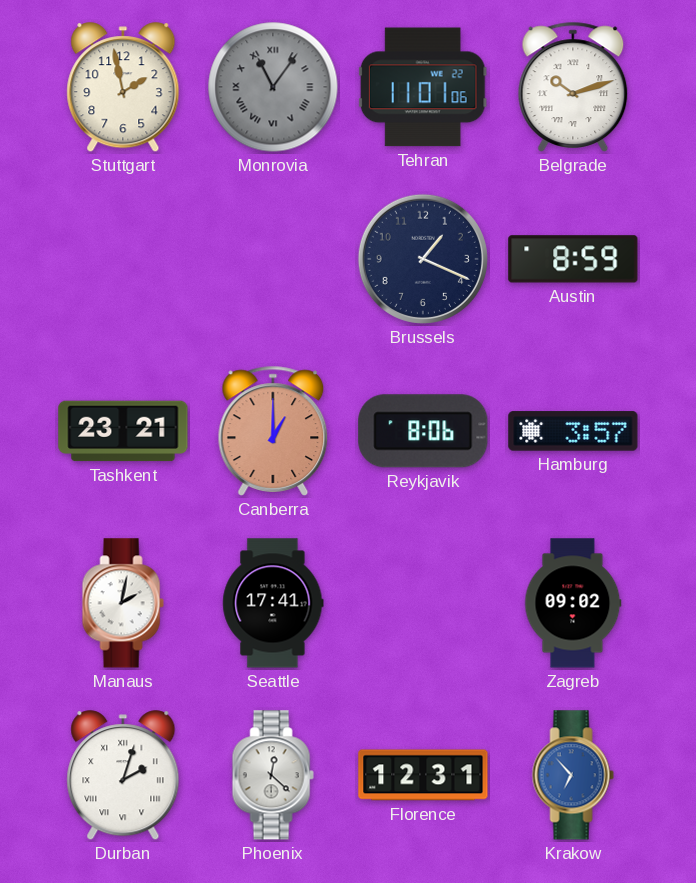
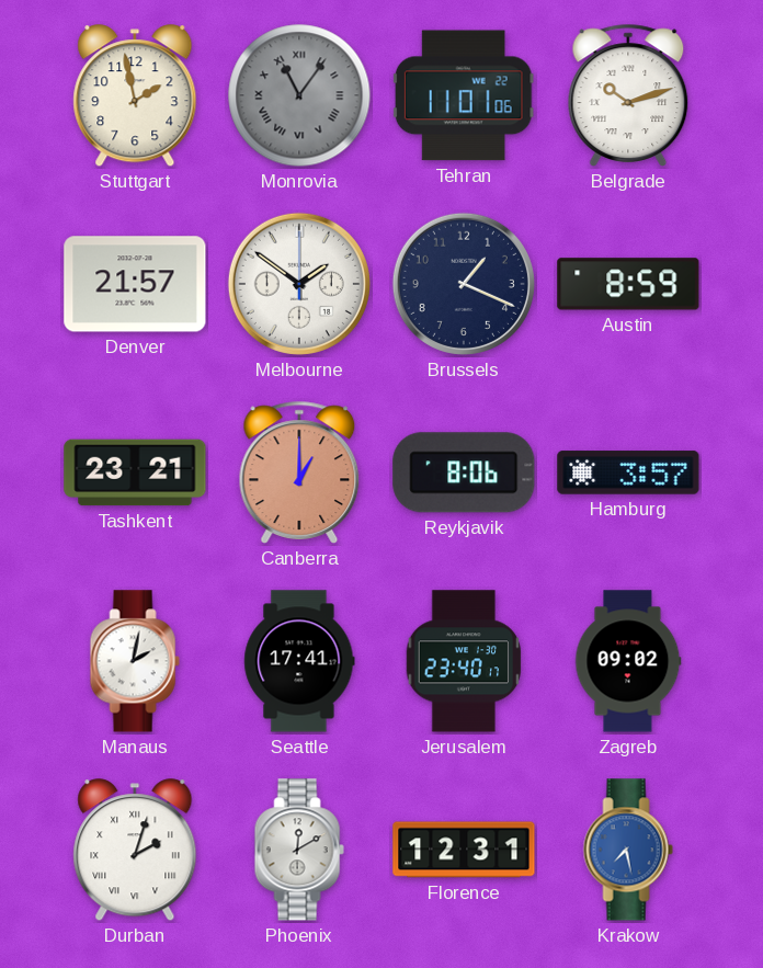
Denver: none -> 21:57 (135, 284)
Melbourne: none -> 1:51 (299, 284)
Jerusalem: none -> 23:40 (464, 661)
Phoenix: 12:22 -> 12:10 (299, 850)
Krakow: 6:53 -> 7:28 (628, 850)
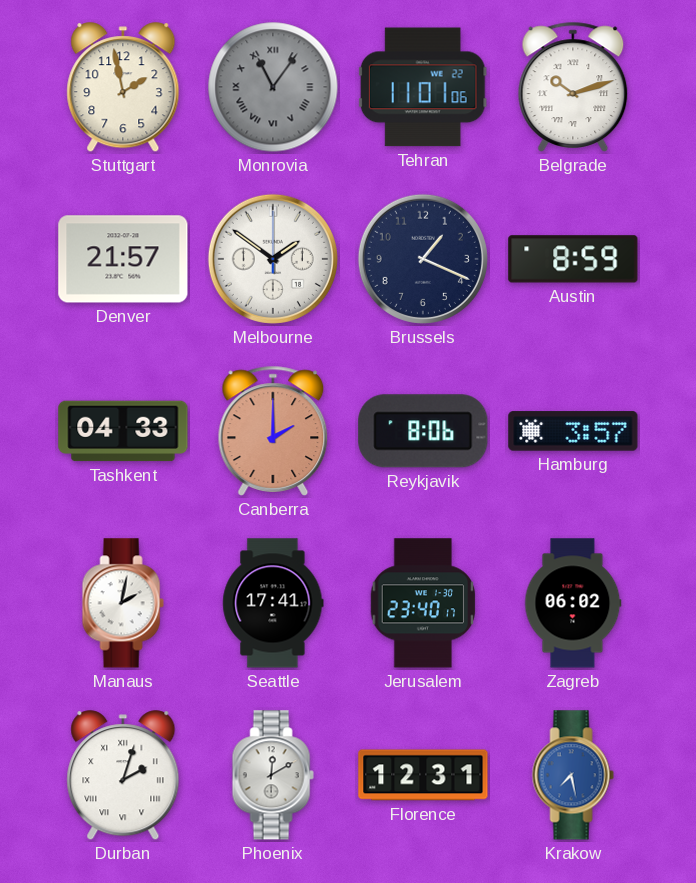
Tashkent: 23:21 -> 04:33 (123, 431)
Canberra: 1:00 -> 2:00 (273, 431)
Zagreb: 09:02 -> 06:02 (573, 603)
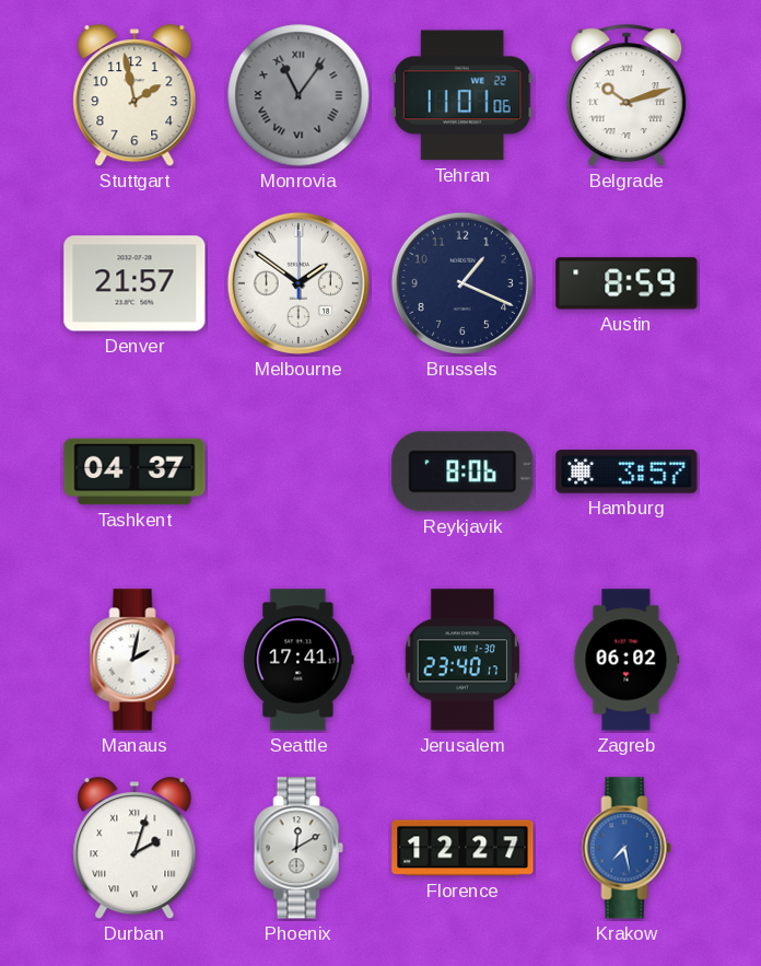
Tashkent: 04:33 -> 04:37 (134, 472)
Canberra: 2:00 -> none (273, 431)
Florence: 12:31 -> 12:27 (463, 848)
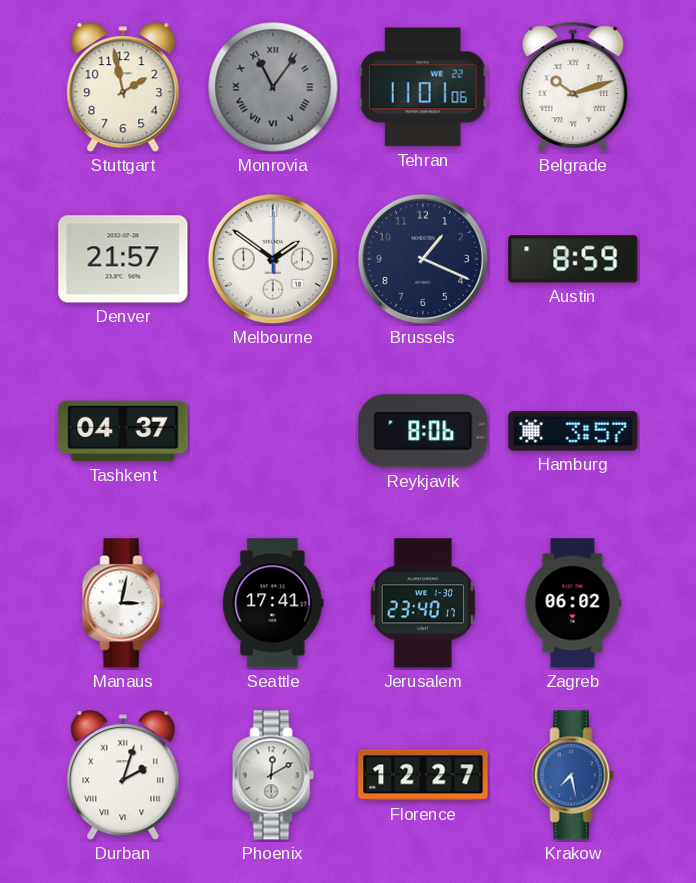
Manaus: 2:02 -> 3:02 (123, 603)
